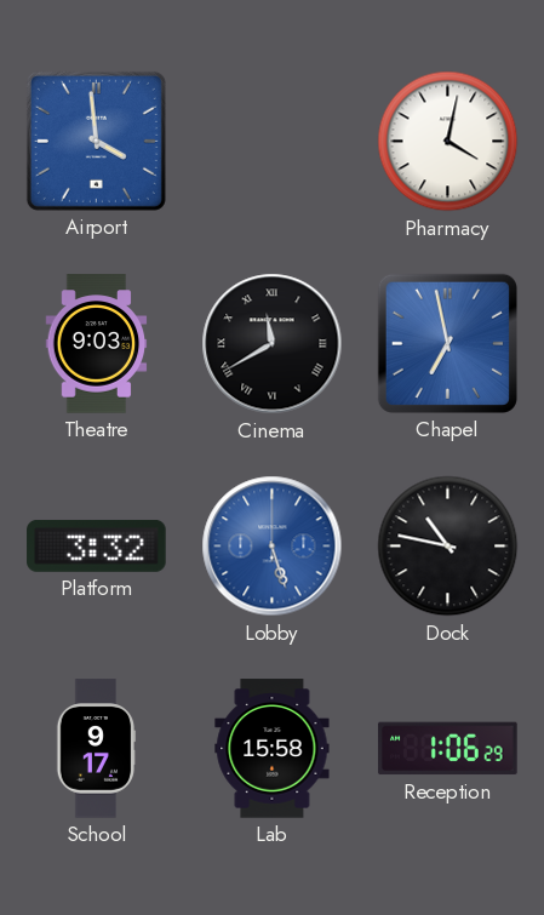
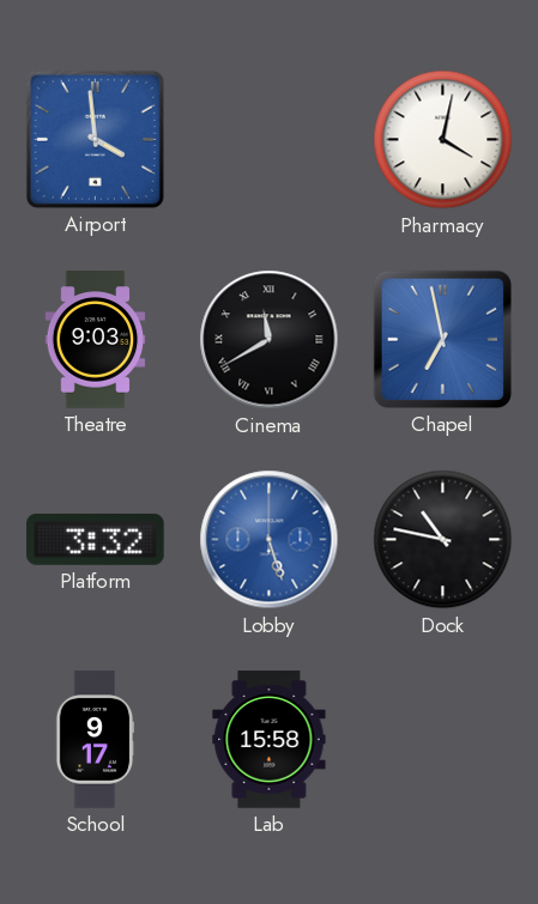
Reception: 1:06 -> none (448, 749)
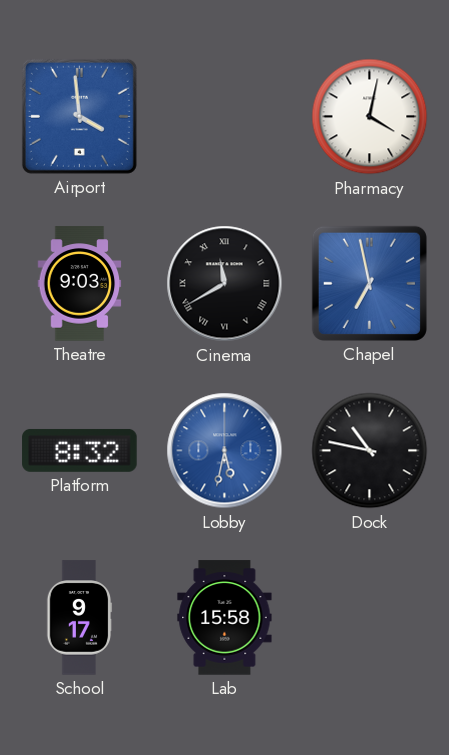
Platform: 3:32 -> 8:32 (80, 450)
Lobby: 5:27 -> 5:32 (225, 451)
